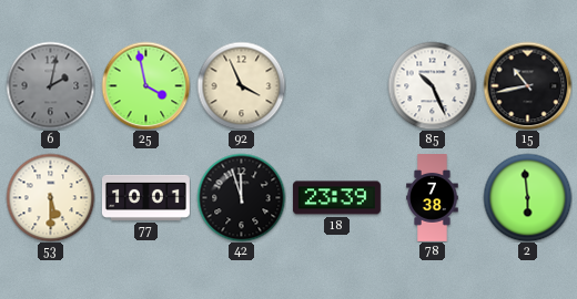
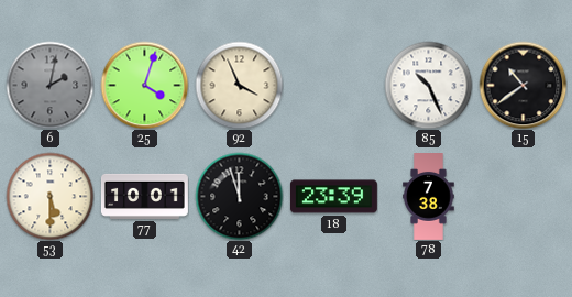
25: 3:58 -> 4:03 (144, 85)
15: 10:43 -> 10:39 (522, 85)
2: 5:59 -> none (527, 197)
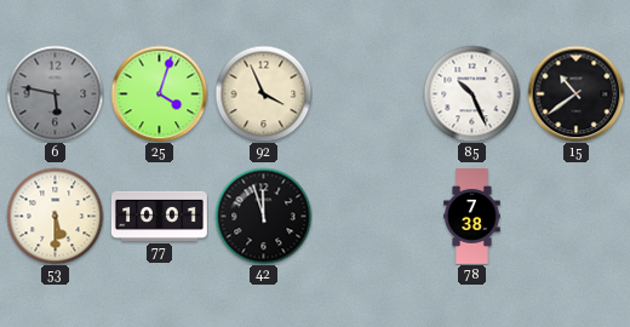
6: 2:02 -> 5:47 (55, 93)
18: 23:39 -> none (333, 197)
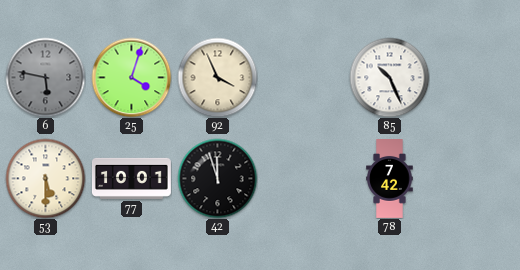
15: 10:39 -> none (575, 93)
78: 7:38 -> 7:42 (390, 179)
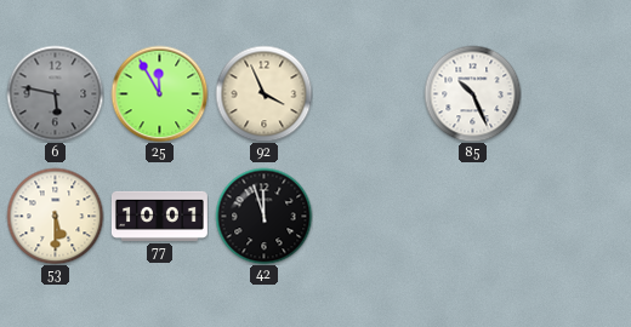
25: 4:03 -> 11:55 (159, 93)
78: 7:42 -> none (390, 179)
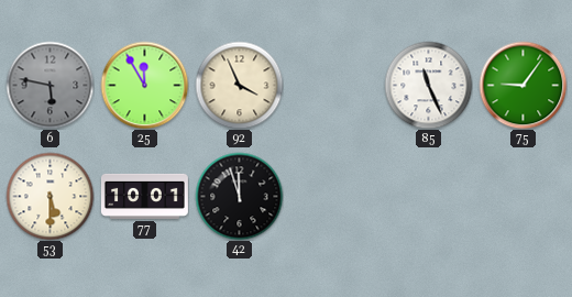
85: 10:26 -> 11:26 (428, 85)
75: none -> 9:06 (522, 85)
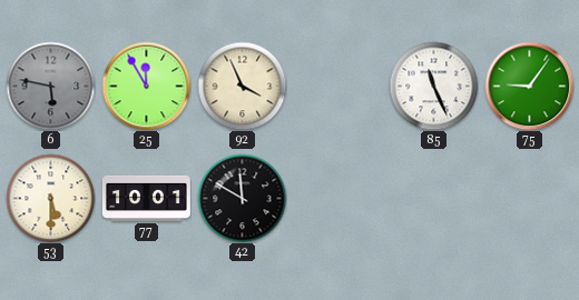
42: 11:57 -> 11:50 (242, 198)
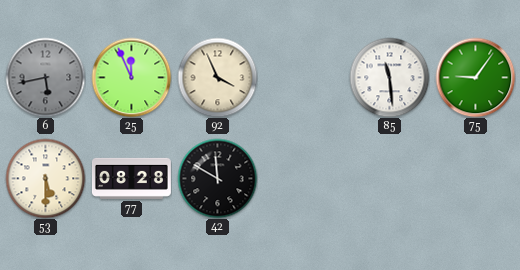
6: 5:47 -> 5:43 (45, 77)
25: 11:55 -> 11:56 (131, 77)
85: 11:26 -> 11:29 (389, 77)
77: 10:01 -> 08:28 (131, 178)
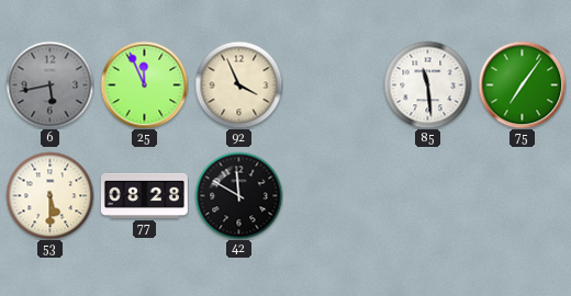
75: 9:06 -> 7:06 (522, 84)
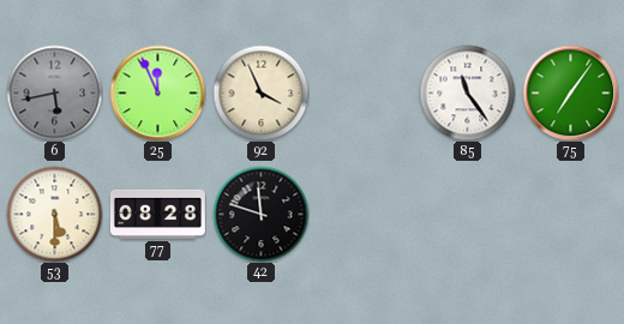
85: 11:29 -> 11:24 (467, 92)
42: 11:50 -> 11:48 (260, 214)
